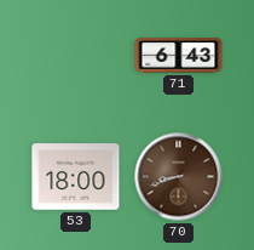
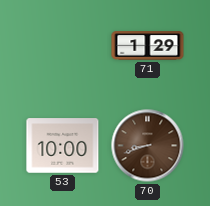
71: 6:43 -> 1:29 (148, 46)
53: 18:00 -> 10:00 (63, 146)
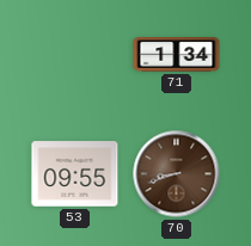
71: 1:29 -> 1:34 (177, 55)
53: 10:00 -> 09:55 (75, 174)
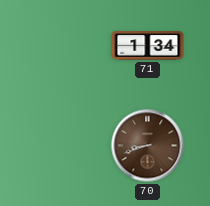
53: 09:55 -> none (75, 174)
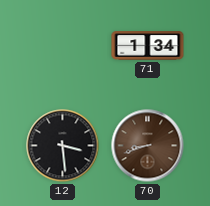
12: none -> 3:29 (63, 146)
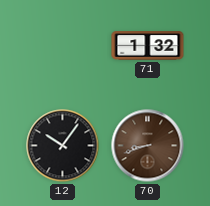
71: 1:34 -> 1:32 (148, 46)
12: 3:29 -> 10:06 (63, 146)
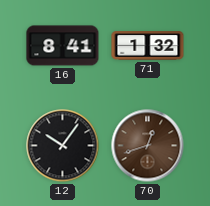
16: none -> 8:41 (63, 46)
70: 8:42 -> 12:42 (148, 146)
